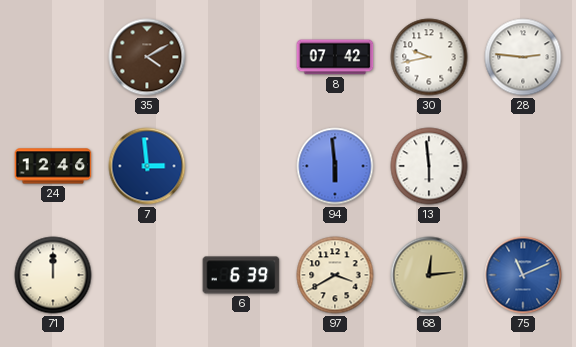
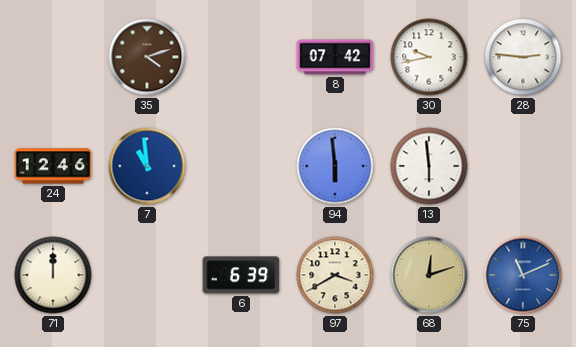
35: 4:10 -> 4:12 (147, 57)
7: 2:59 -> 10:59 (147, 166)
68: 12:14 -> 12:12 (429, 275)
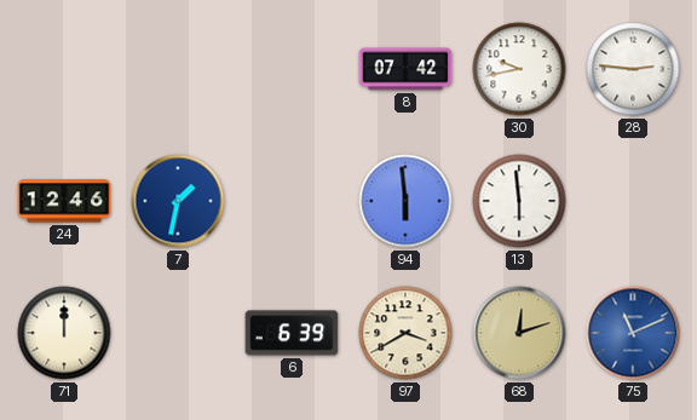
35: 4:12 -> none (147, 57)
7: 10:59 -> 1:32 (178, 201)
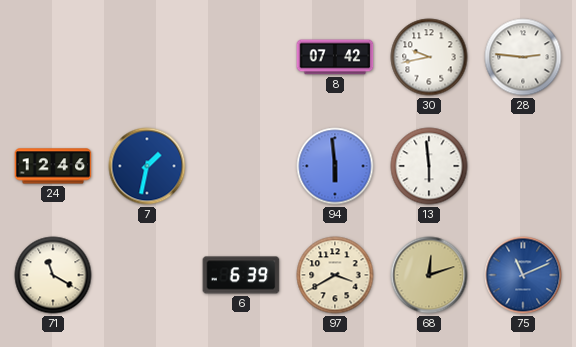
71: 12:00 -> 11:20 (53, 275)
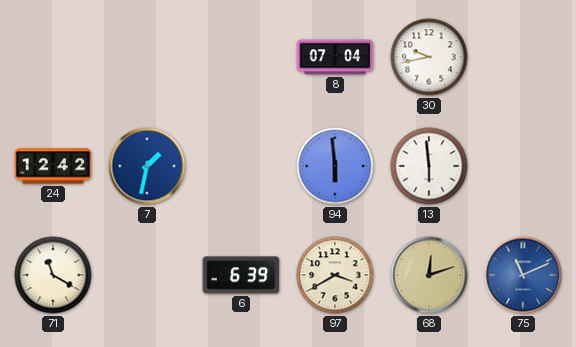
8: 07:42 -> 07:04 (335, 57)
28: 2:46 -> none (523, 57)
24: 12:46 -> 12:42 (53, 166)
